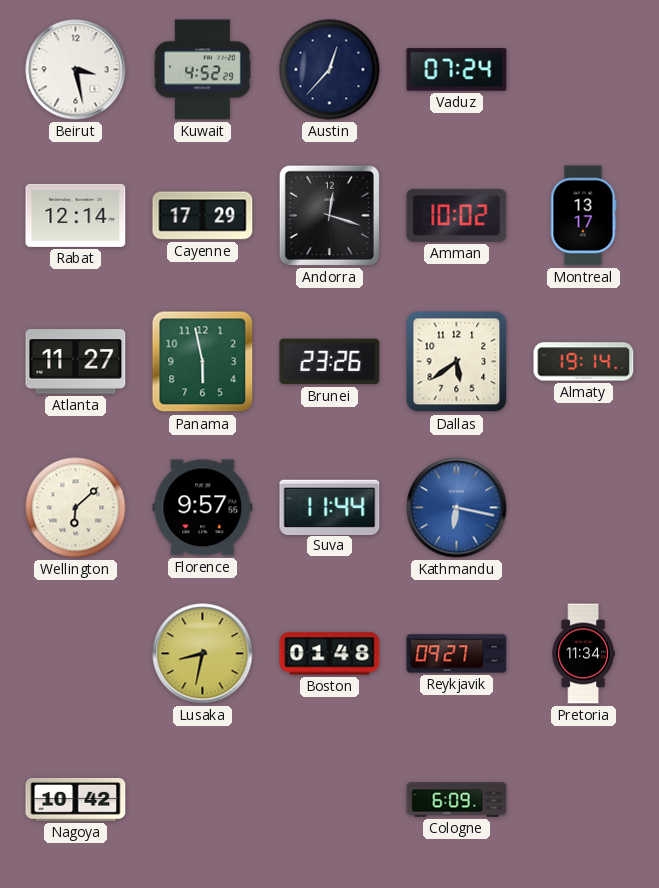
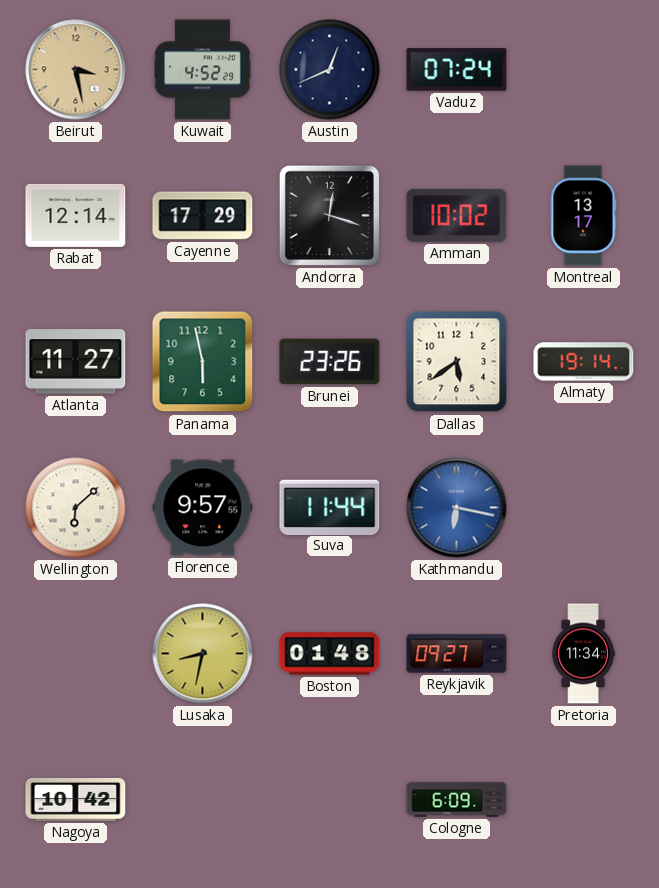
Beirut dial: white -> champagne (76, 70)
Austin: 12:37 -> 12:41 (330, 70)
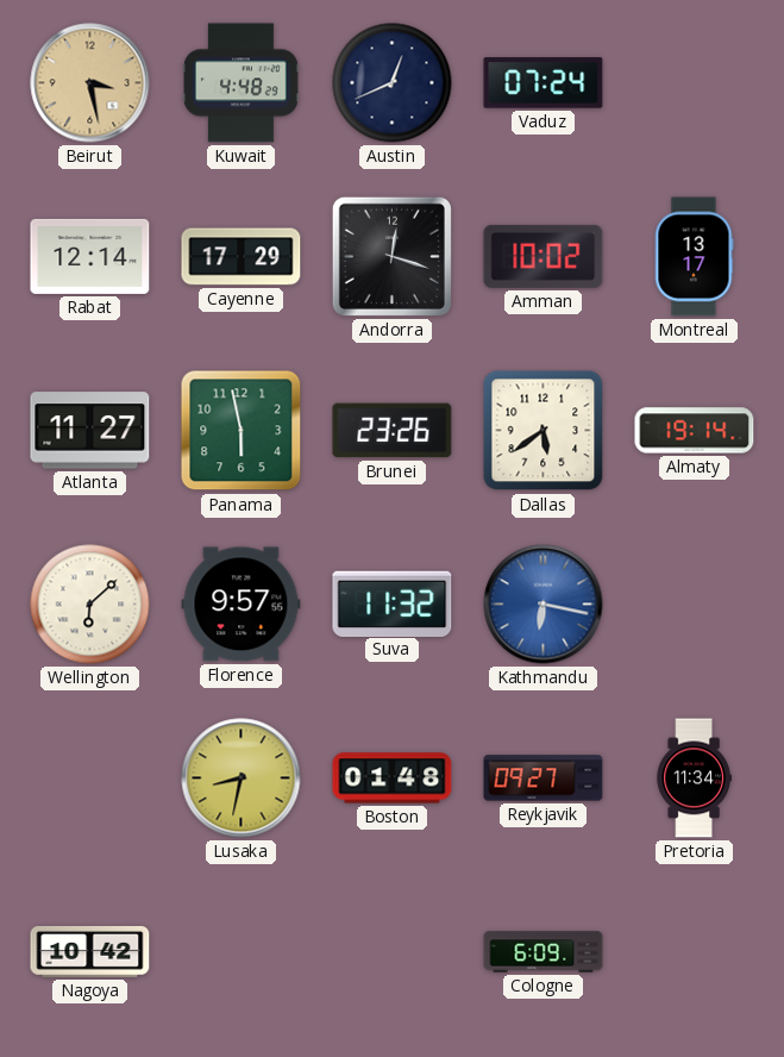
Kuwait: 4:52 -> 4:48 (242, 83)
Suva: 11:44 -> 11:32 (393, 603)
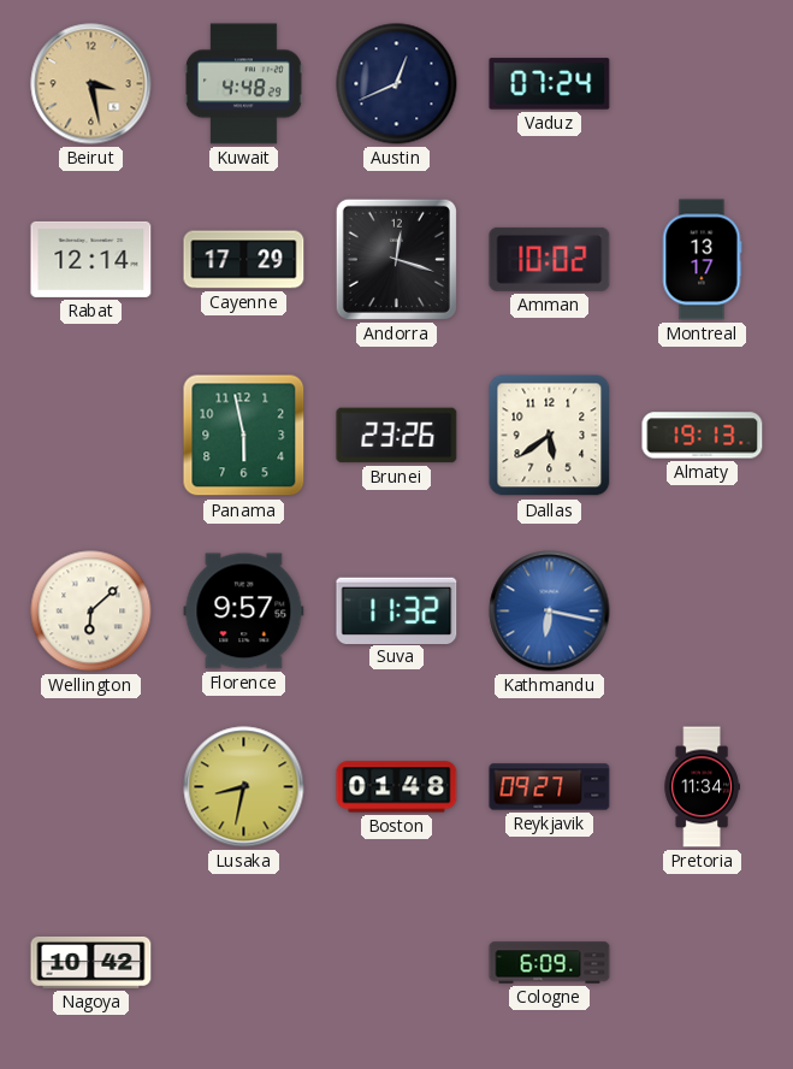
Atlanta: 11:27 -> none (90, 431)
Almaty: 19:14 -> 19:13 (703, 436)
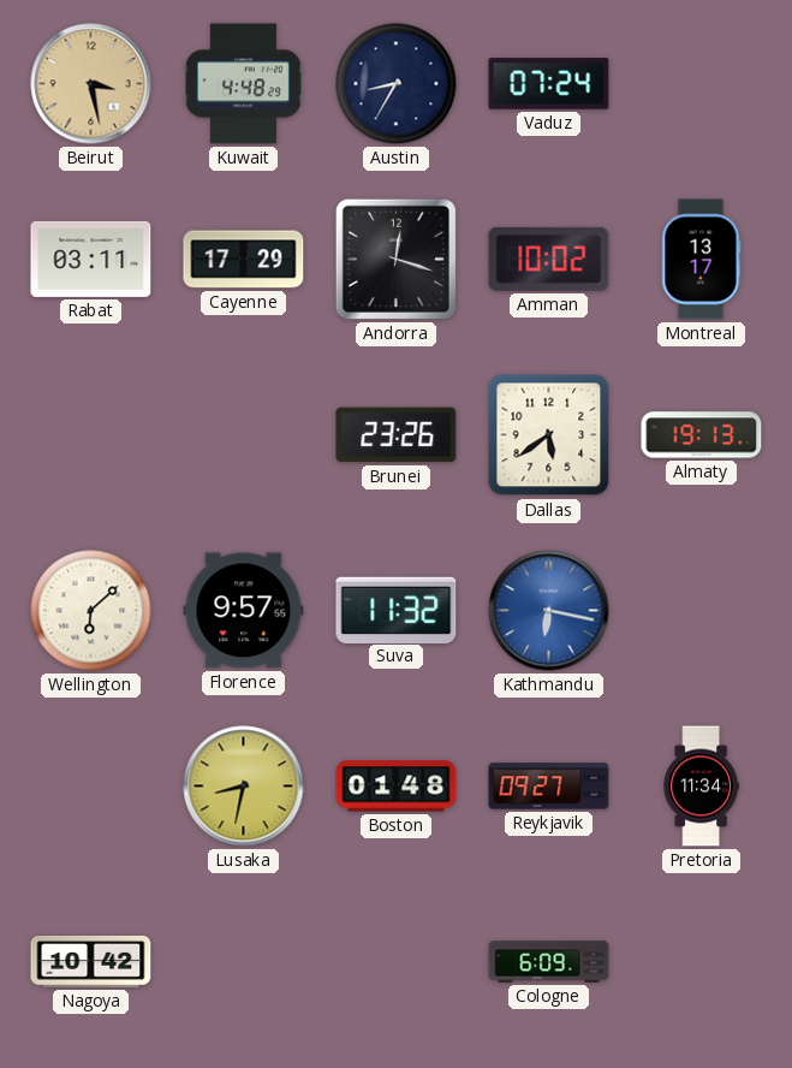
Austin: 12:41 -> 8:35 (397, 84)
Rabat: 12:14 -> 03:11 (91, 259)
Panama: 5:58 -> none (244, 436)
